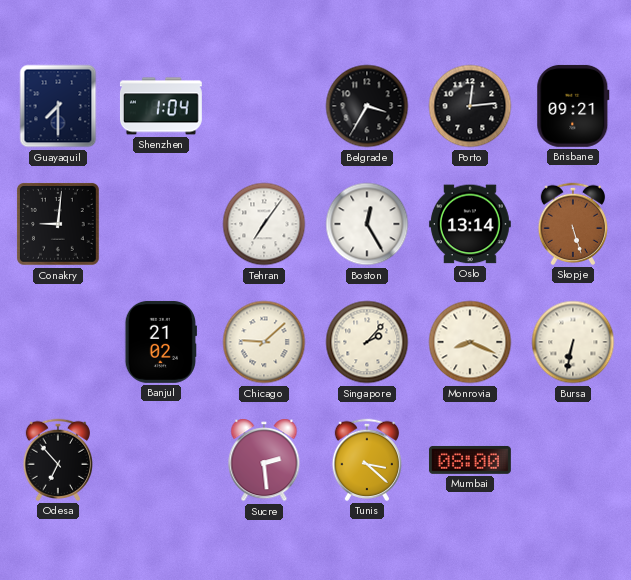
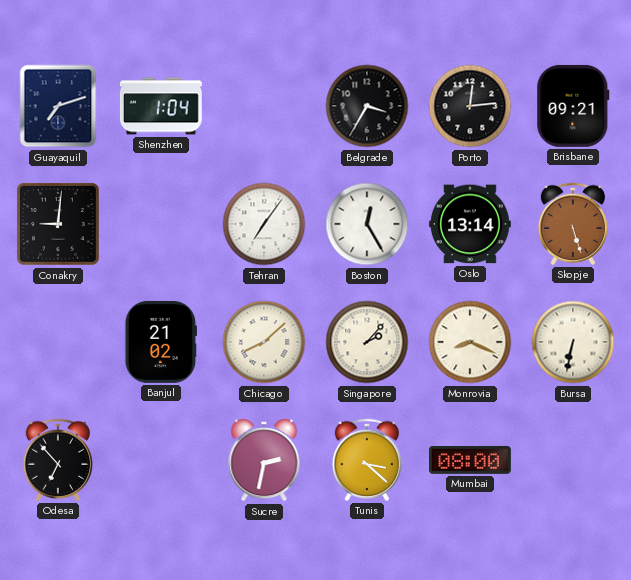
Guayaquil: 7:30 -> 7:12 (58, 106)
Chicago: 9:08 -> 8:08 (264, 342)
Sucre: 2:29 -> 2:32 (264, 460)
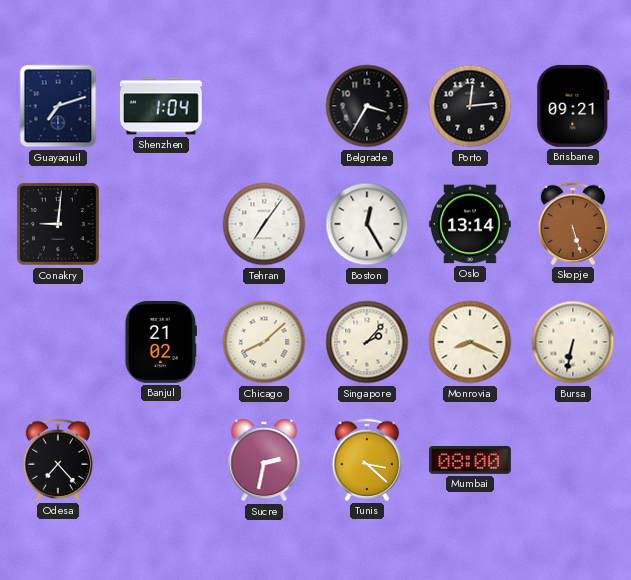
Odesa: 6:53 -> 7:23 (57, 460)
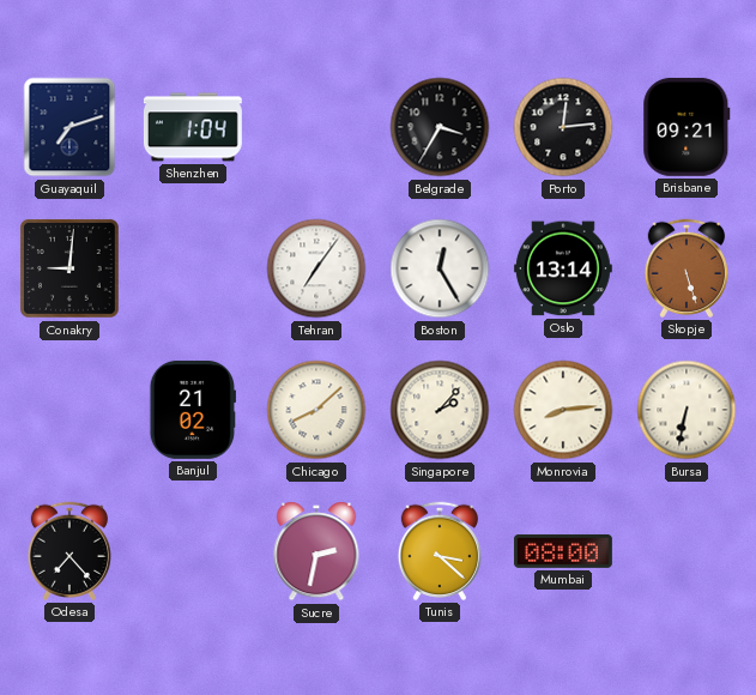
Monrovia: 8:19 -> 8:14 (563, 410)
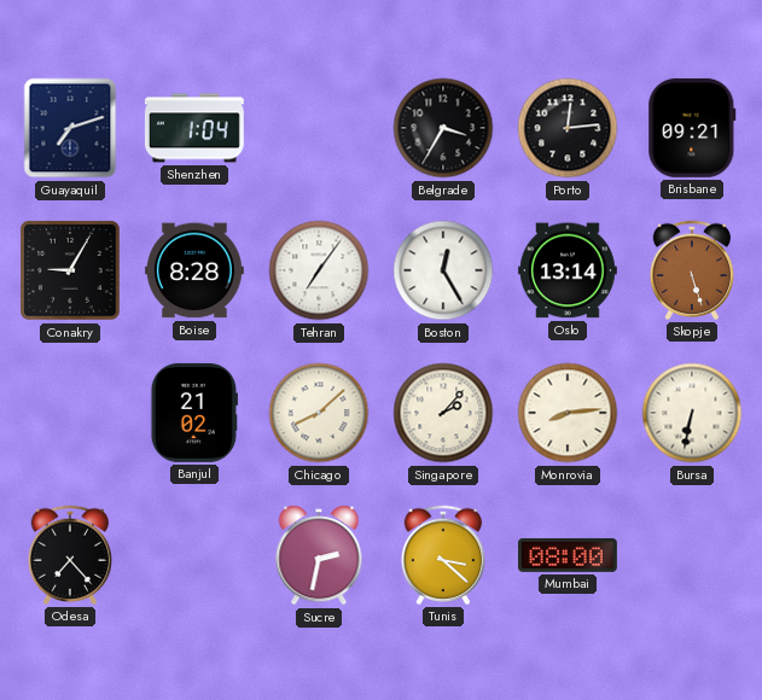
Conakry: 9:01 -> 9:05 (71, 272)
Boise: none -> 8:28 (194, 270)
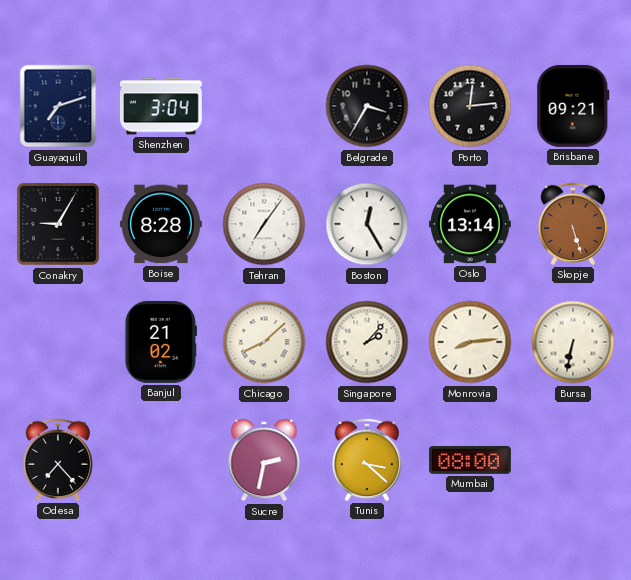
Shenzhen: 1:04 -> 3:04 (161, 106)
